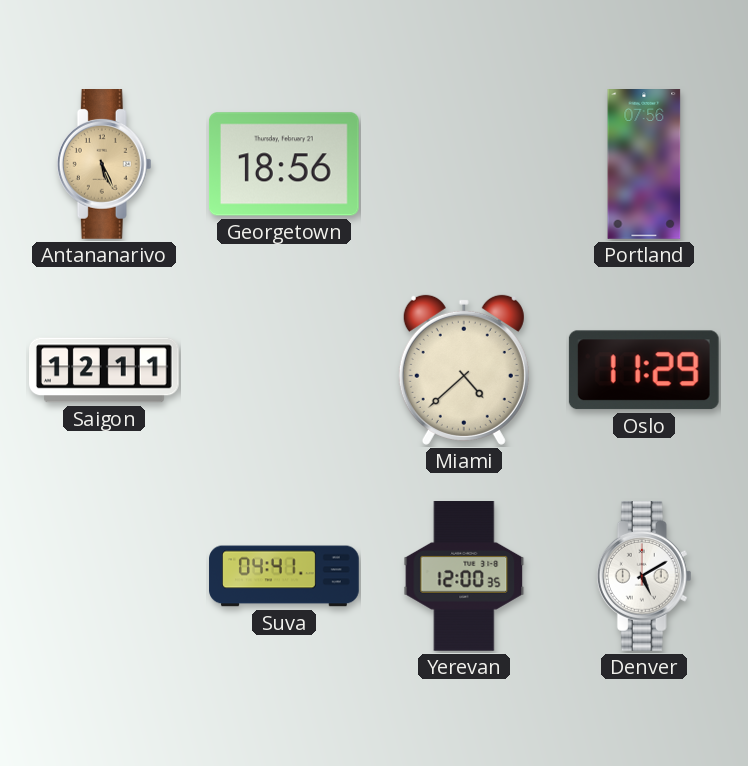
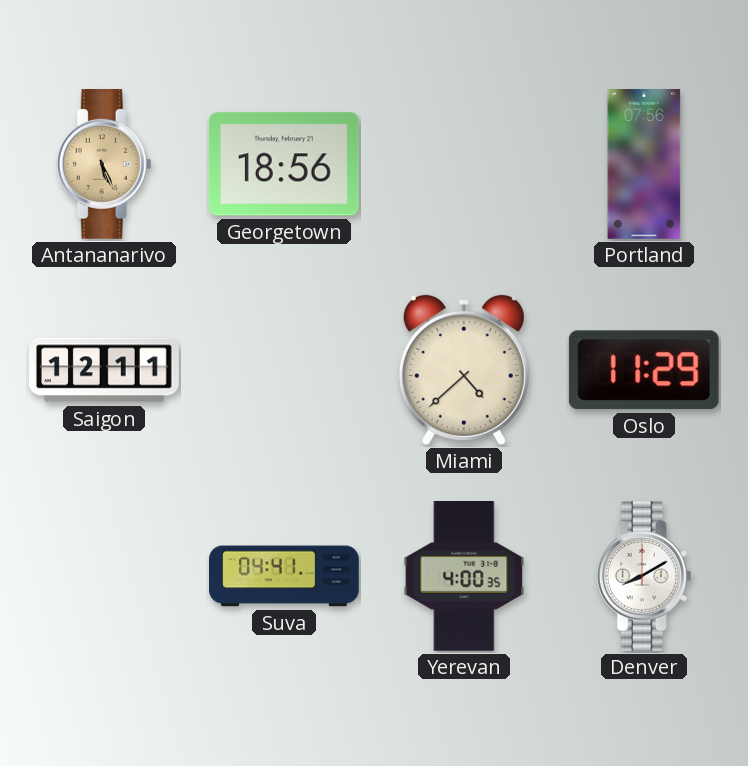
Yerevan: 12:00 -> 4:00 (464, 577)
Denver: 5:10 -> 8:10 (644, 577)
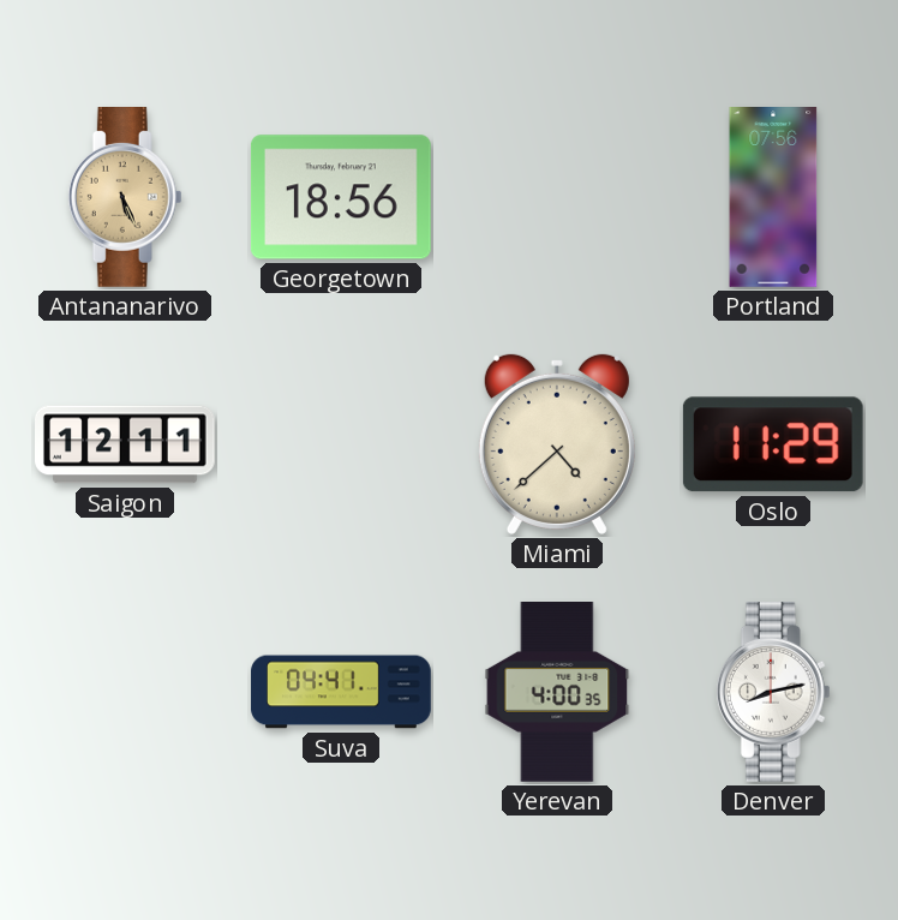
Denver: 8:10 -> 8:13 (773, 693)
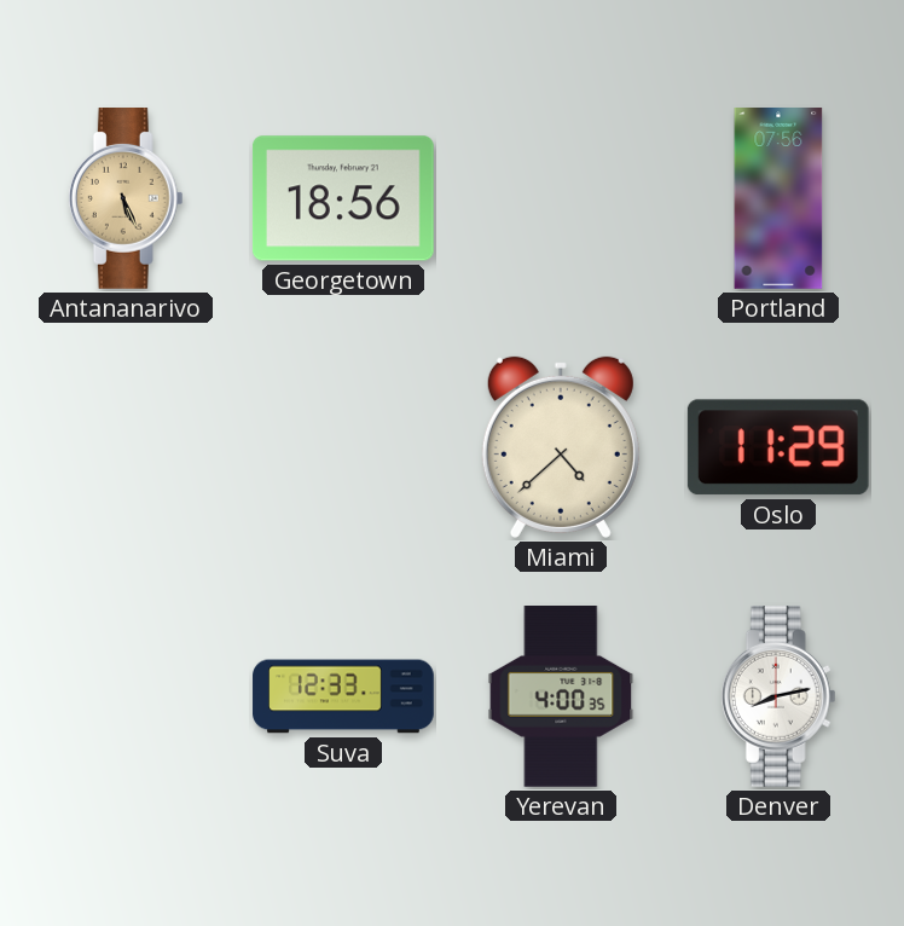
Saigon: 12:11 -> none (126, 444)
Suva: 04:41 -> 12:33 (343, 696)
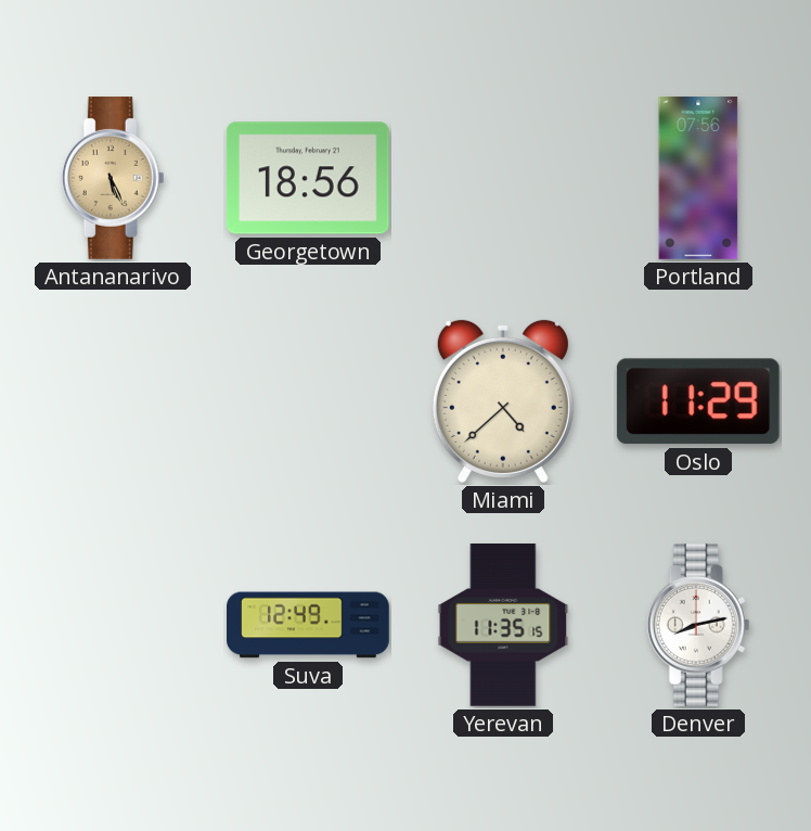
Suva: 12:33 -> 12:49 (308, 625)
Yerevan: 4:00 -> 11:35 (503, 626)
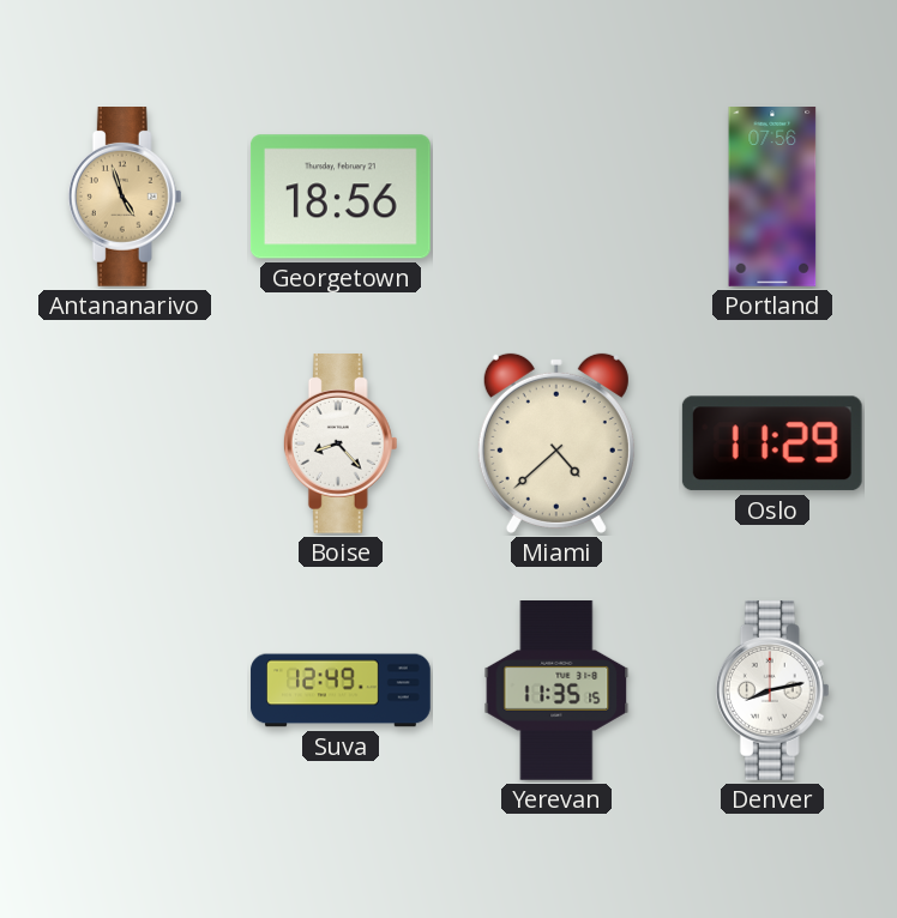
Antananarivo: 5:26 -> 4:57 (125, 198)
Boise: none -> 8:23 (341, 445)
